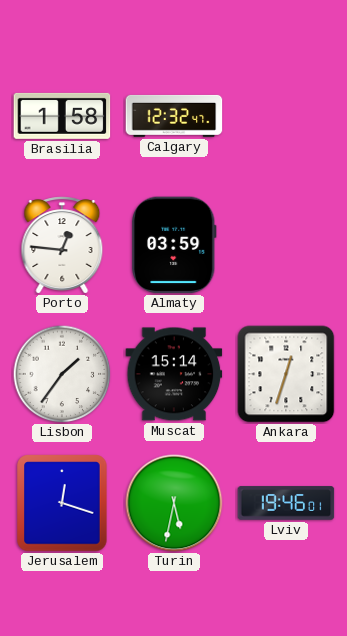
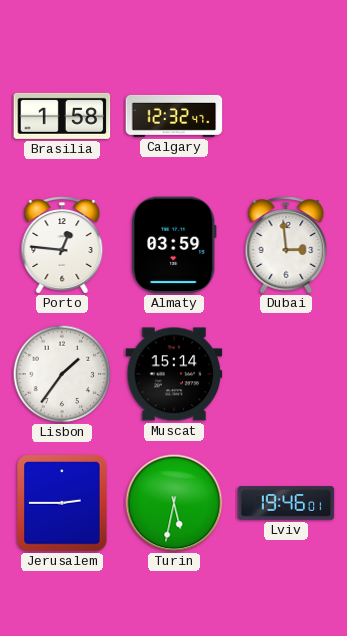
Dubai: none -> 2:59 (286, 245)
Ankara: 12:33 -> none (286, 374)
Jerusalem: 12:18 -> 2:45 (62, 503)
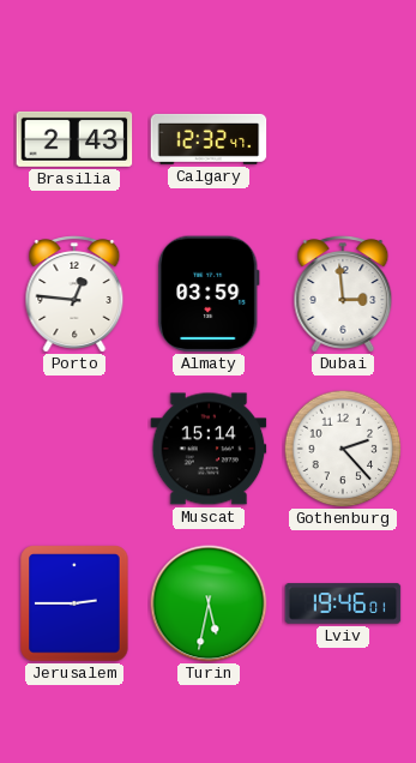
Brasilia: 1:58 -> 2:43 (74, 139)
Lisbon: 1:36 -> none (62, 374)
Gothenburg: none -> 2:23 (343, 449)
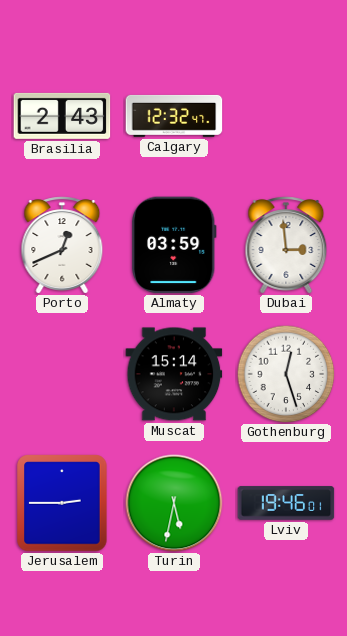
Porto: 12:46 -> 12:41 (62, 245)
Gothenburg: 2:23 -> 12:27 (286, 374)
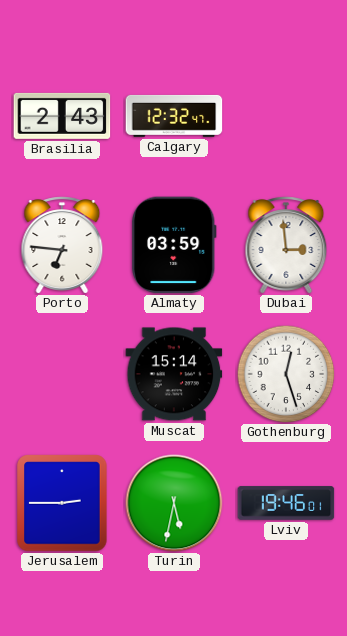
Porto: 12:41 -> 6:46 (62, 245)
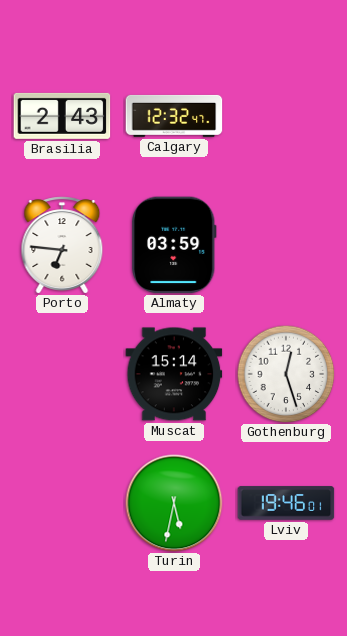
Dubai: 2:59 -> none (286, 245)
Jerusalem: 2:45 -> none (62, 503)
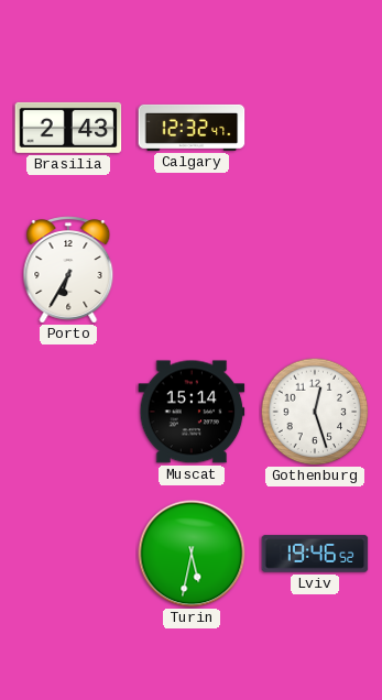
Porto: 6:46 -> 6:35 (68, 270)
Almaty: 03:59 -> none (175, 245)
Lviv: 19:46:01 -> 19:46:52 (315, 554)
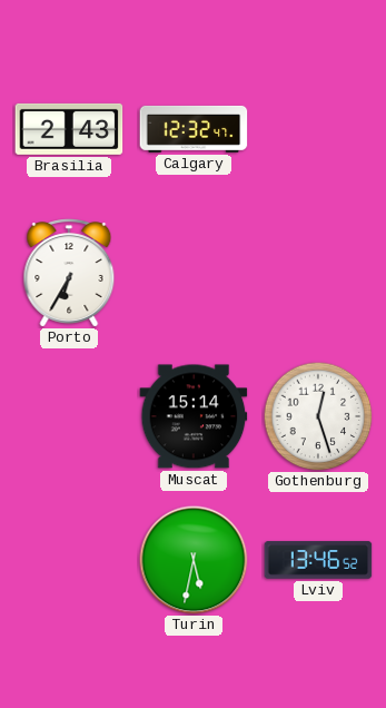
Lviv: 19:46 -> 13:46 (318, 560)
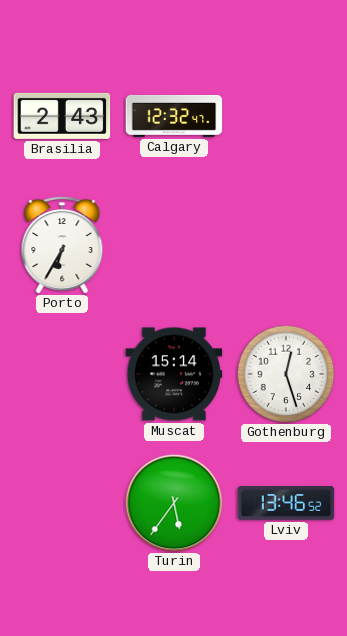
Turin: 5:32 -> 5:36 (174, 503)
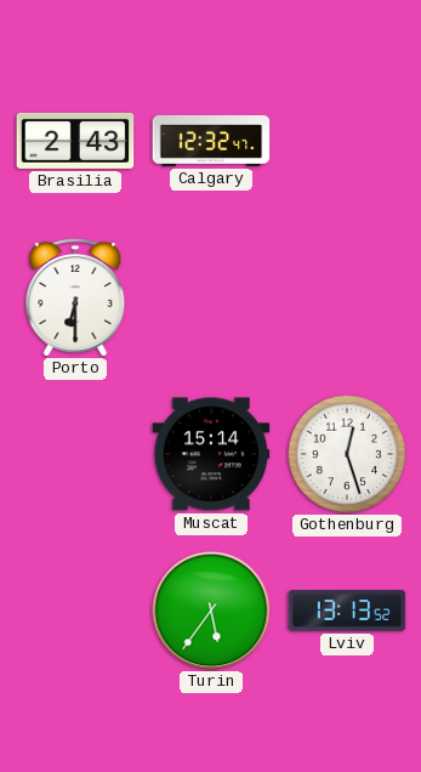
Porto: 6:35 -> 6:30 (75, 297)
Lviv: 13:46 -> 13:13 (347, 611)
